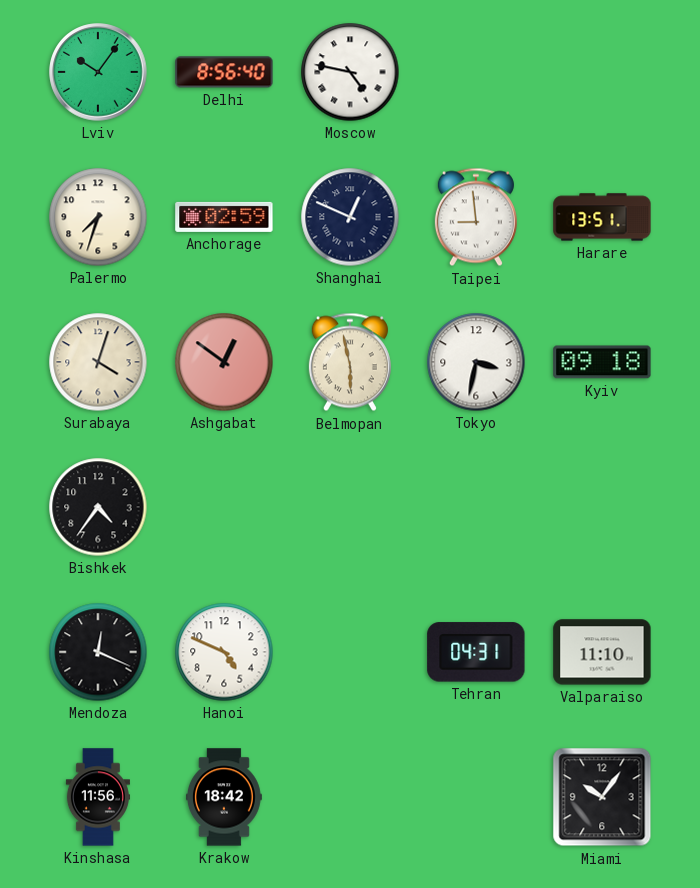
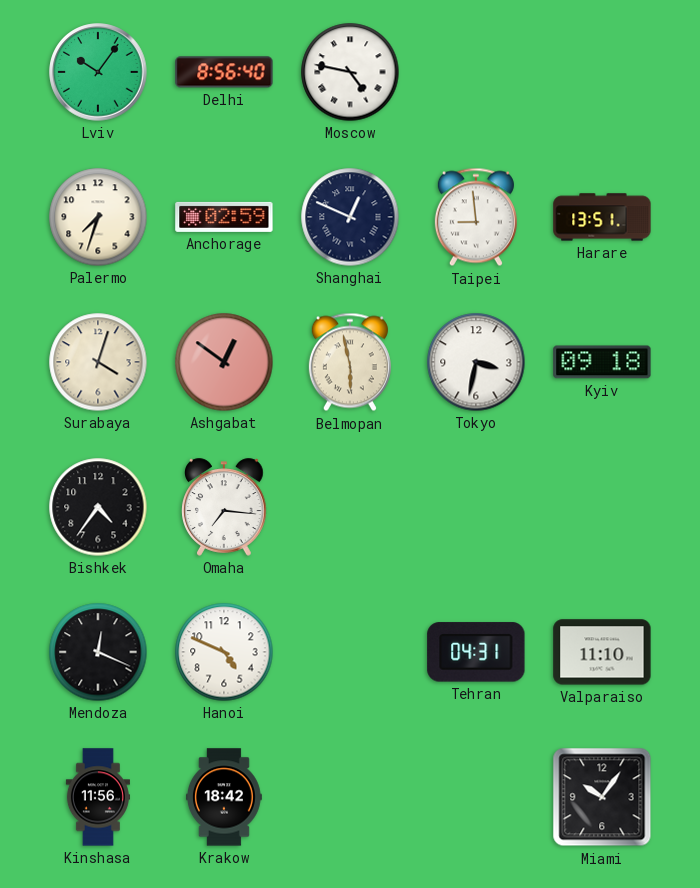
Omaha: none -> 7:16 (224, 507)
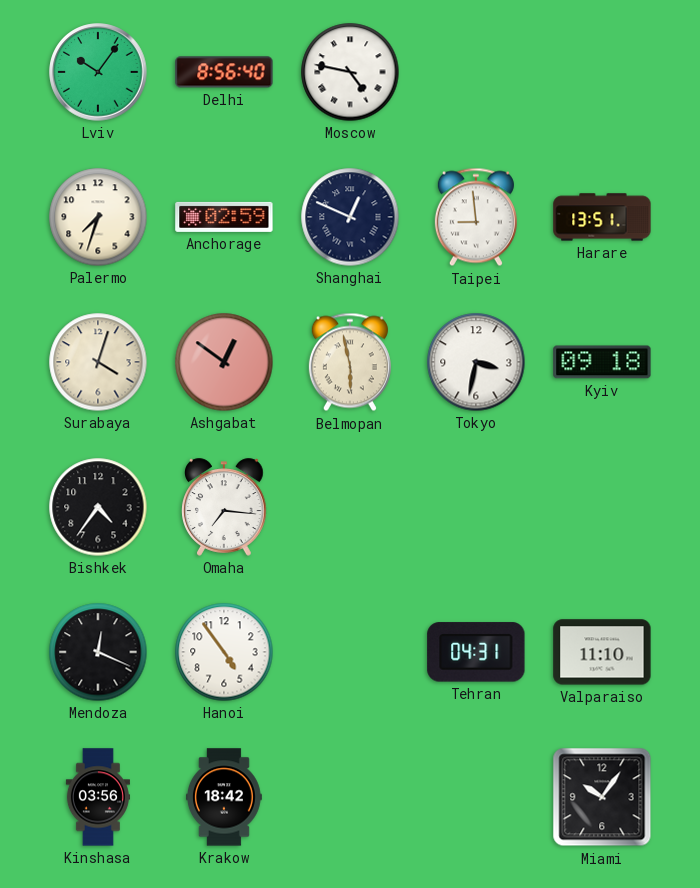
Hanoi: 4:49 -> 4:54 (224, 652)
Kinshasa: 11:56 -> 03:56 (98, 797)
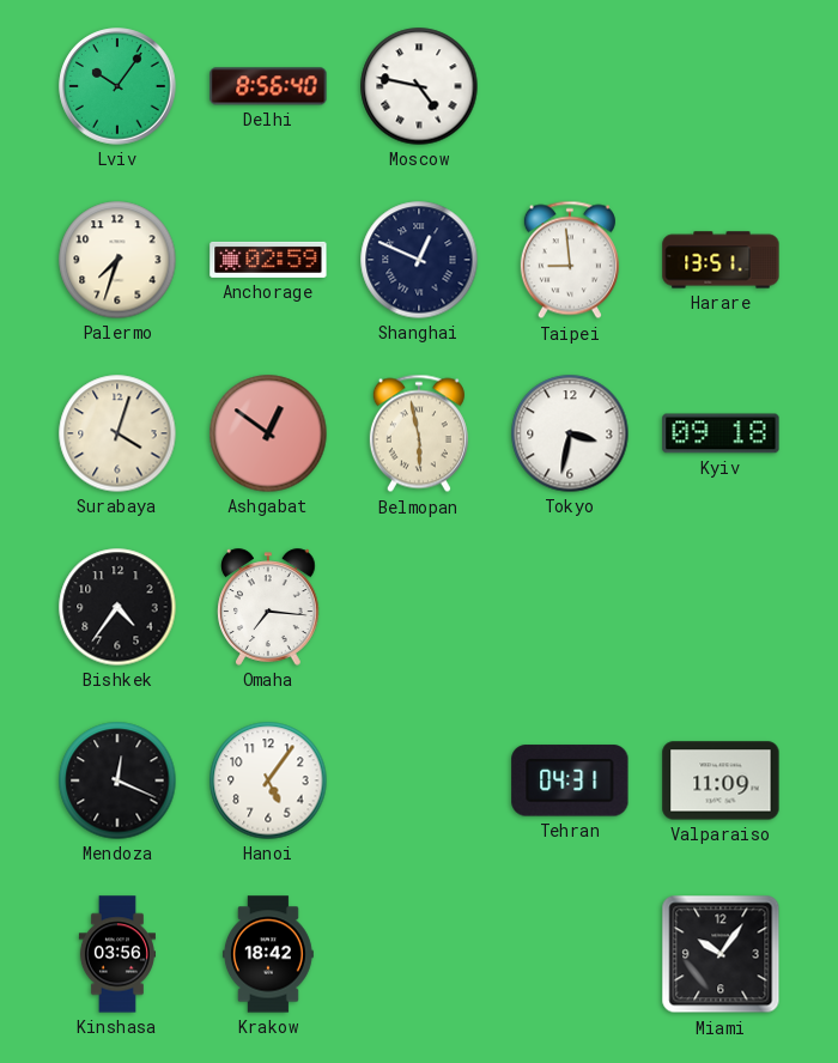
Hanoi: 4:54 -> 5:06 (268, 780)
Valparaiso: 11:10 -> 11:09 (721, 780)
